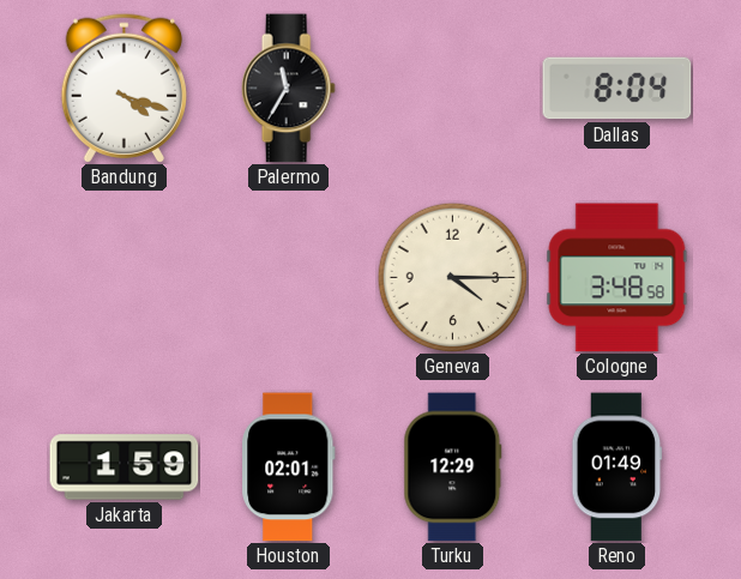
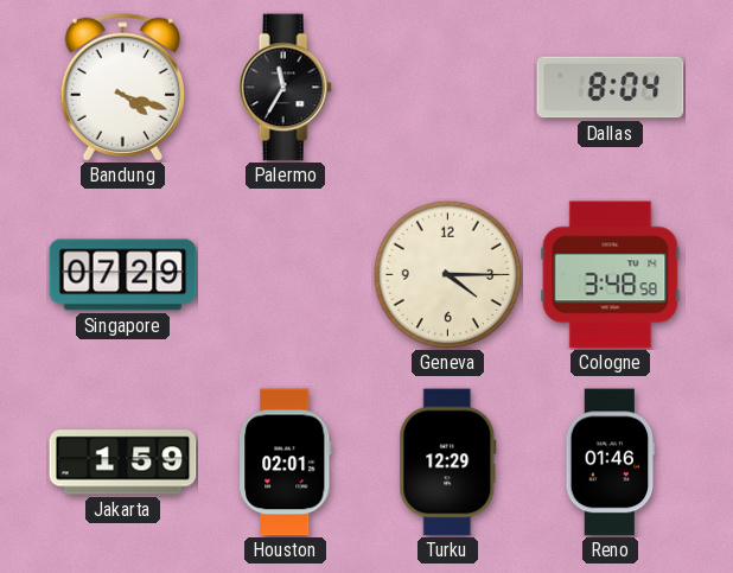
Singapore: none -> 07:29 (123, 275)
Reno: 01:49 -> 01:46 (611, 463)
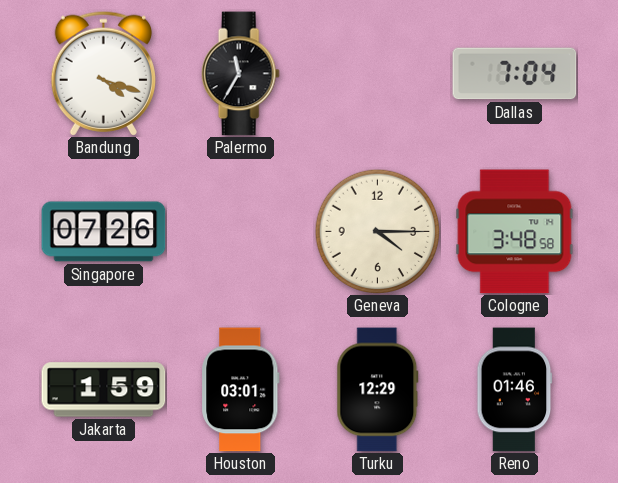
Dallas: 8:04 -> 7:04 (515, 74)
Singapore: 07:29 -> 07:26 (104, 232)
Houston: 02:01 -> 03:01 (241, 390)
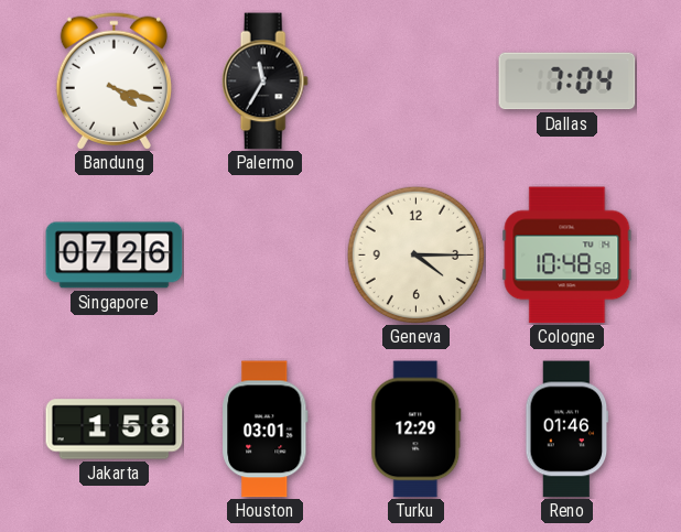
Cologne: 3:48 -> 10:48 (567, 256)
Jakarta: 1:59 -> 1:58 (115, 430)
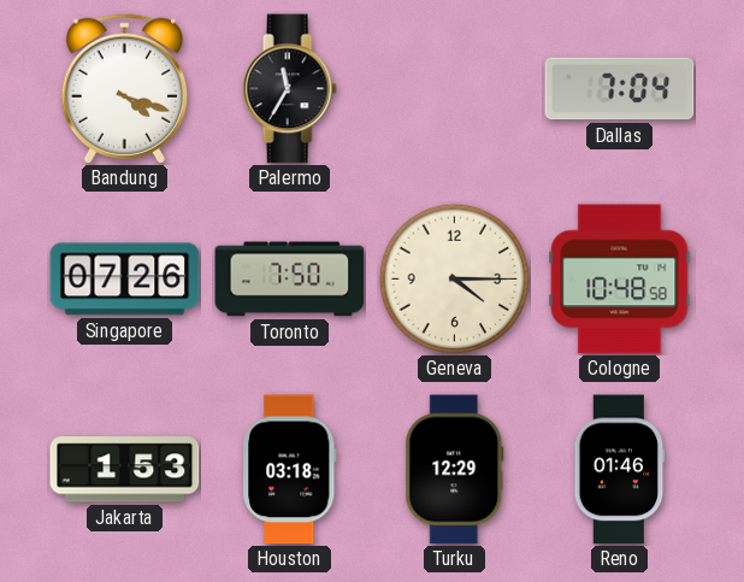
Toronto: none -> 7:50 (290, 280)
Jakarta: 1:58 -> 1:53 (125, 470)
Houston: 03:01 -> 03:18 (290, 470)
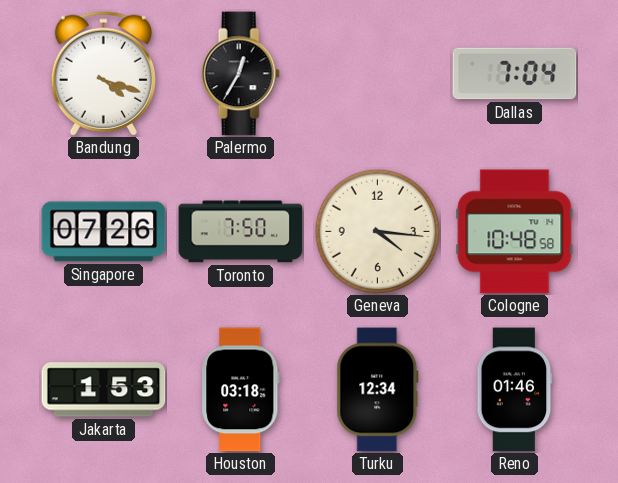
Palermo: 11:35 -> 12:35 (240, 74)
Geneva: 4:15 -> 4:16 (377, 231)
Turku: 12:29 -> 12:34 (378, 390)
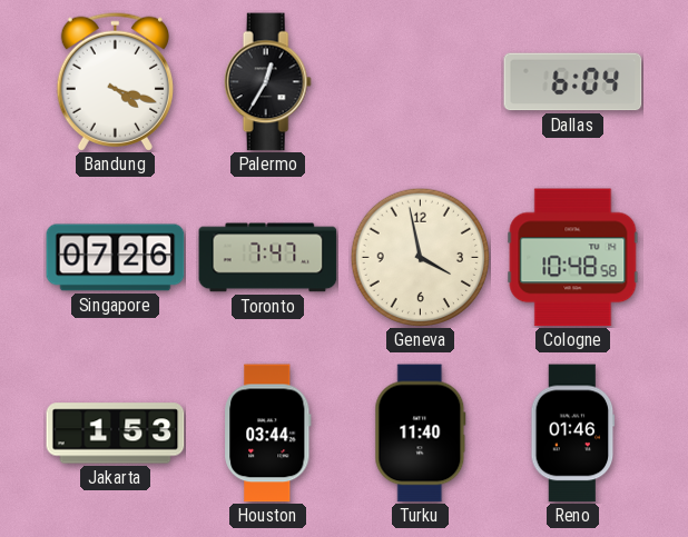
Dallas: 7:04 -> 6:04 (573, 82)
Toronto: 7:50 -> 7:47 (268, 258)
Geneva: 4:16 -> 3:58 (420, 257)
Houston: 03:18 -> 03:44 (268, 434)
Turku: 12:34 -> 11:40 (421, 434)
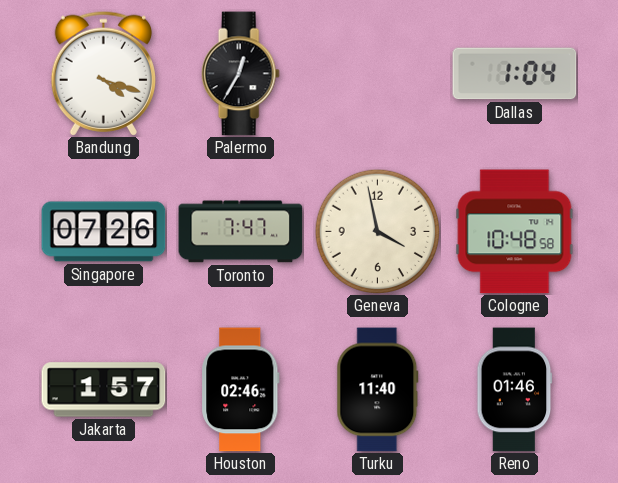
Dallas: 6:04 -> 1:04 (515, 74)
Jakarta: 1:53 -> 1:57 (104, 390)
Houston: 03:44 -> 02:46 (241, 390)
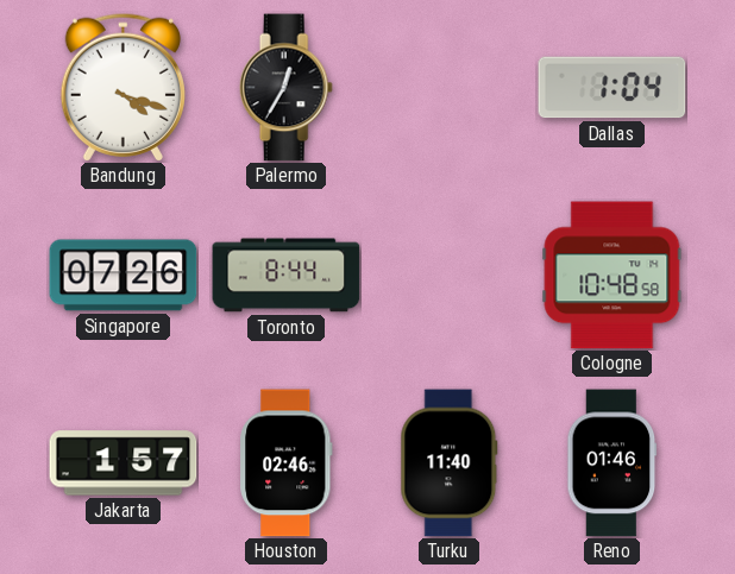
Toronto: 7:47 -> 8:44 (287, 276)
Geneva: 3:58 -> none (377, 231)
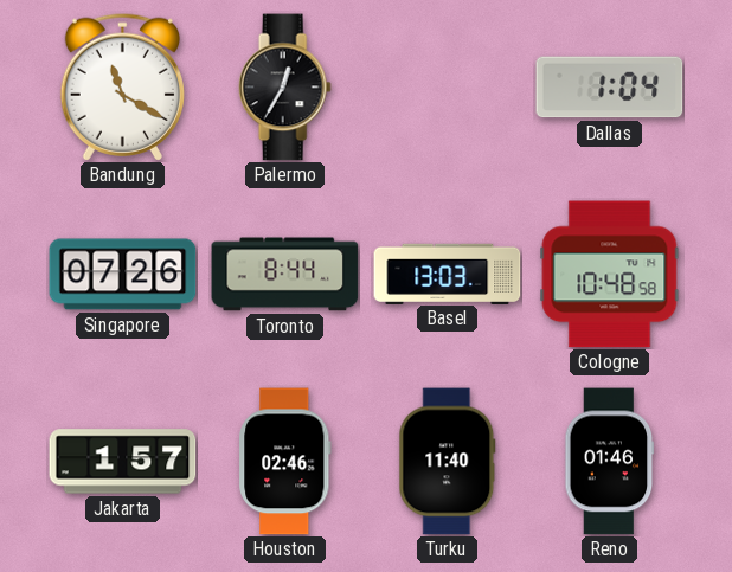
Bandung: 4:18 -> 11:20 (122, 86)
Basel: none -> 13:03 (448, 274)
